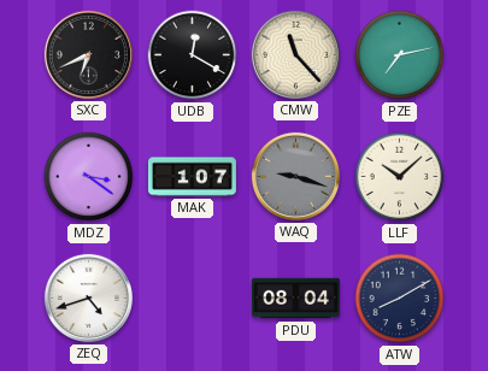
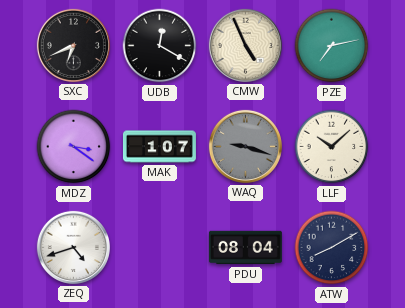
CMW: 11:23 -> 4:56 (245, 45)
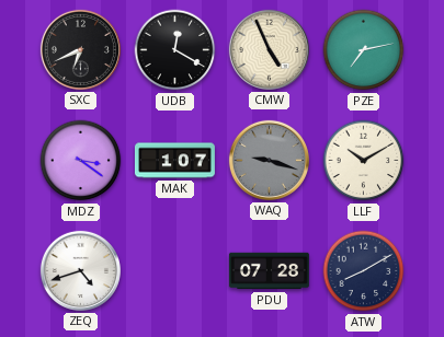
LLF: 10:08 -> 10:10 (364, 161)
PDU: 08:04 -> 07:28 (269, 271)
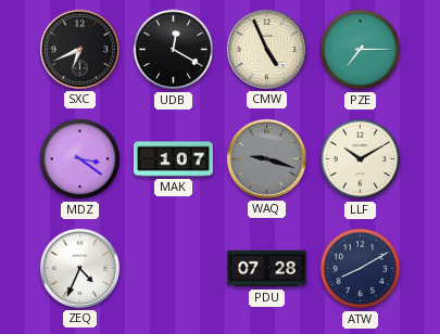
PZE: 7:13 -> 7:15 (361, 50)
ZEQ: 4:42 -> 4:34 (79, 268)
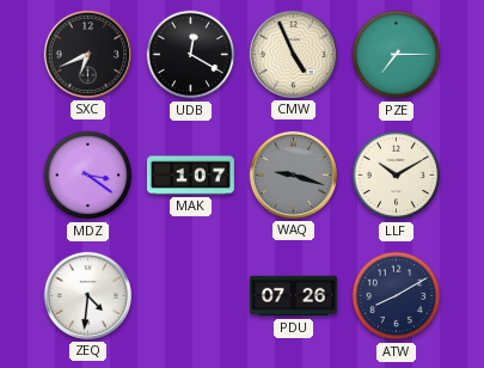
ZEQ: 4:34 -> 4:31 (87, 295)
PDU: 07:28 -> 07:26 (293, 296)
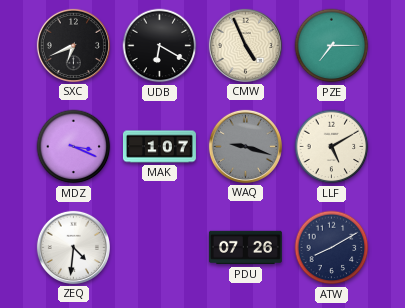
UDB: 12:20 -> 6:20 (160, 46)
MDZ: 3:21 -> 3:19 (74, 147)
LLF: 10:10 -> 5:10 (332, 147)
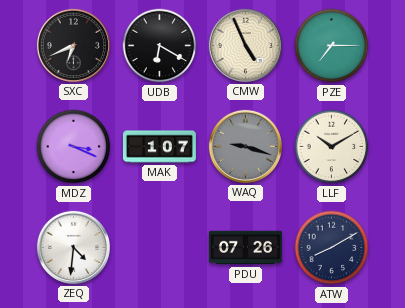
LLF: 5:10 -> 10:10 (332, 147)
